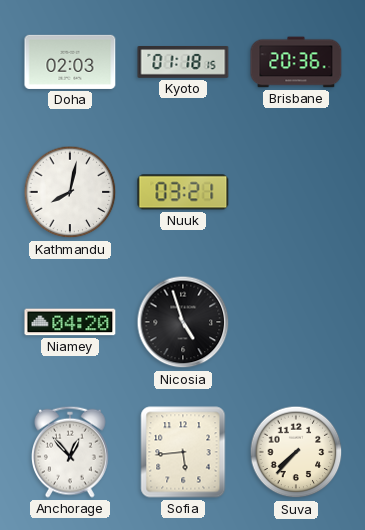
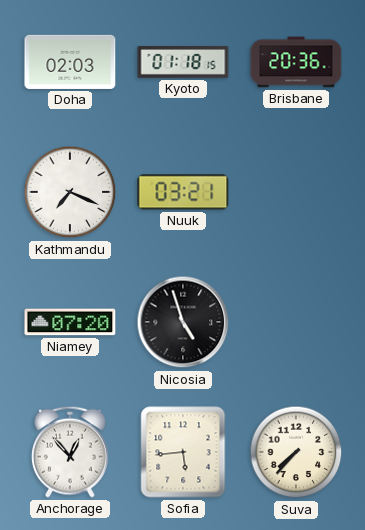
Kathmandu: 8:02 -> 7:19 (70, 192)
Niamey: 04:20 -> 07:20 (70, 322)
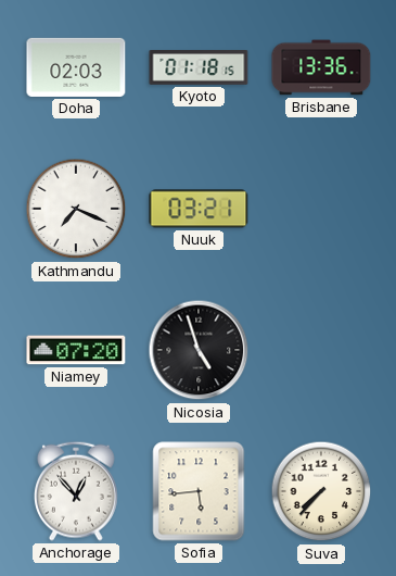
Brisbane: 20:36 -> 13:36 (321, 67)
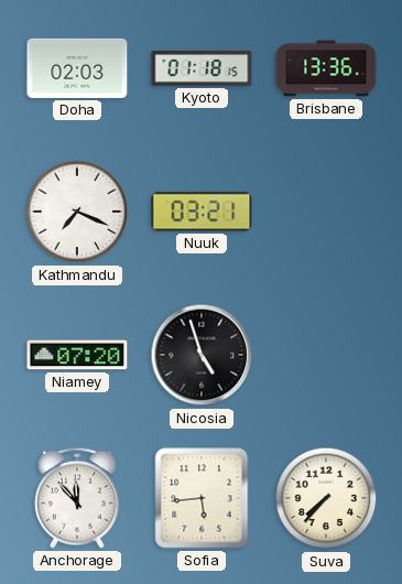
Anchorage: 12:53 -> 11:53 (78, 498)
